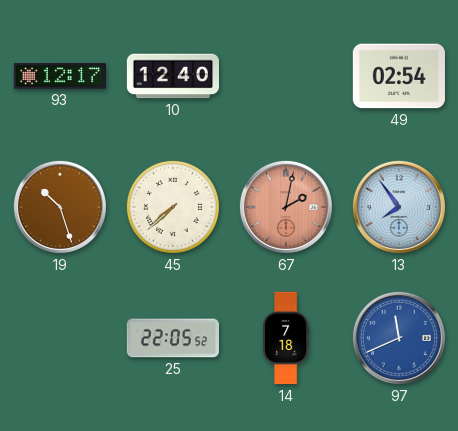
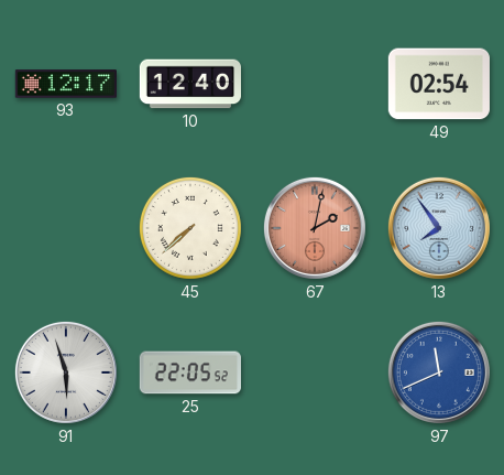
19: 10:27 -> none (60, 207)
91: none -> 5:57 (66, 373)
14: 7:18 -> none (286, 338)
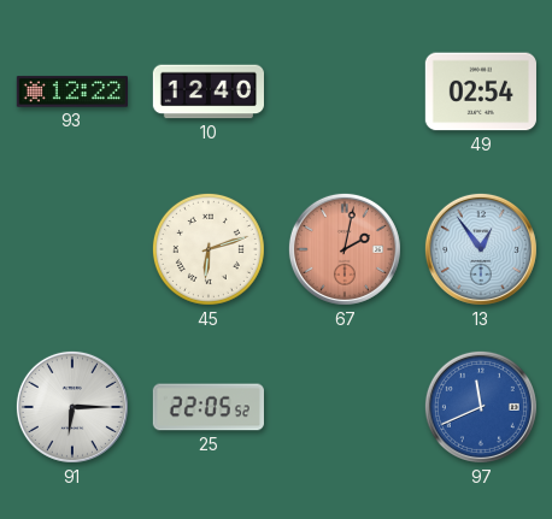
93: 12:17 -> 12:22 (71, 92)
45: 7:38 -> 6:12 (209, 249)
13: 7:54 -> 12:54 (481, 249)
91: 5:57 -> 6:15 (72, 407)
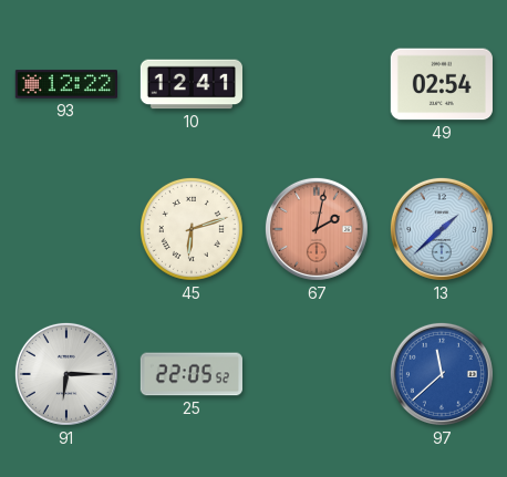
10: 12:40 -> 12:41 (190, 84)
13: 12:54 -> 1:38 (442, 229)
97: 11:41 -> 11:38 (442, 374)
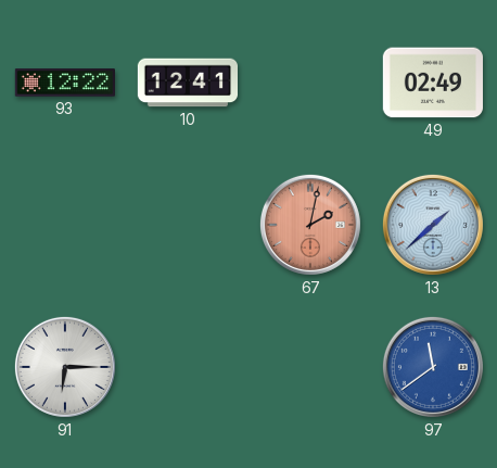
49: 02:54 -> 02:49 (433, 83)
45: 6:12 -> none (192, 229)
25: 22:05 -> none (190, 374)
97: 11:38 -> 11:39 (433, 367)
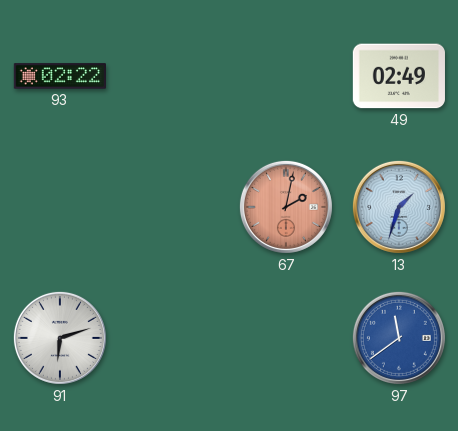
93: 12:22 -> 02:22 (59, 76)
10: 12:41 -> none (187, 83)
13: 1:38 -> 1:33 (399, 207)
91: 6:15 -> 6:12 (60, 338)
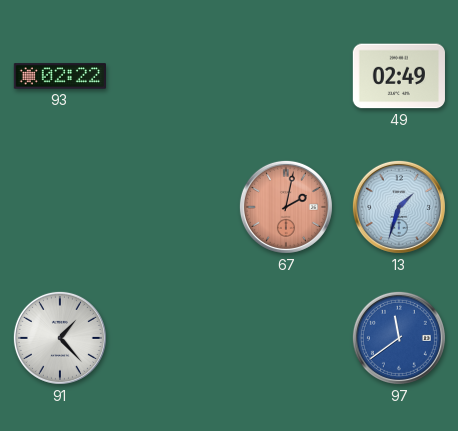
91: 6:12 -> 1:23 (60, 338)
